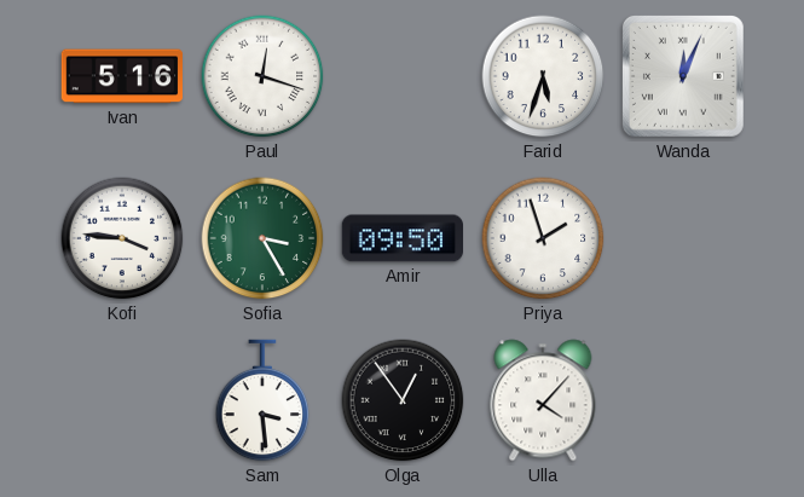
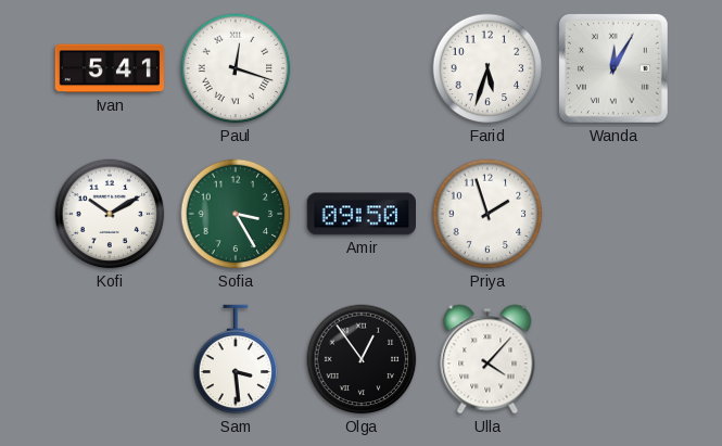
Ivan: 5:16 -> 5:41 (109, 68)
Wanda: 12:04 -> 12:05 (613, 68)
Kofi: 3:46 -> 10:10 (110, 214)
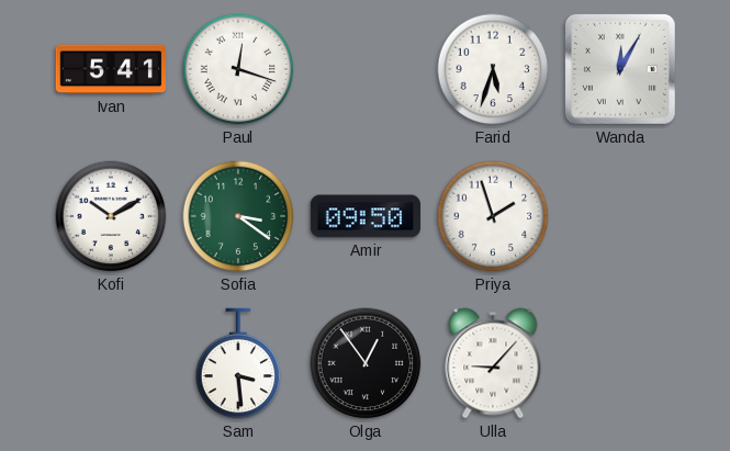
Sofia: 3:25 -> 3:21 (238, 216)
Ulla: 4:07 -> 9:07 (493, 363)
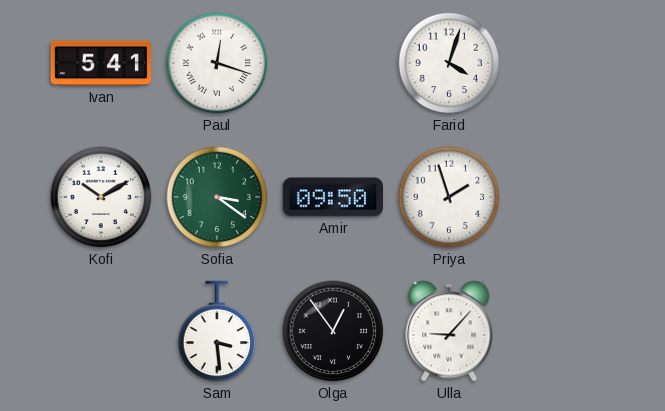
Farid: 5:33 -> 4:03 (449, 63)
Wanda: 12:05 -> none (620, 69)
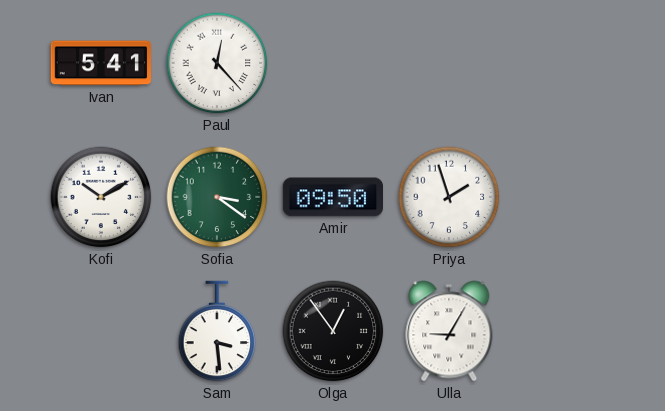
Paul: 12:18 -> 12:23 (217, 63)
Farid: 4:03 -> none (449, 63)
Ulla: 9:07 -> 9:05 (449, 331)
